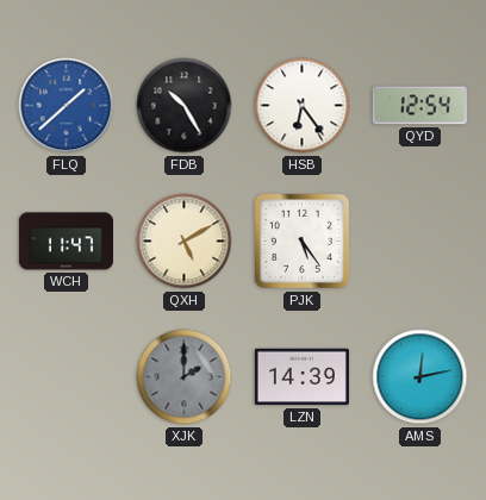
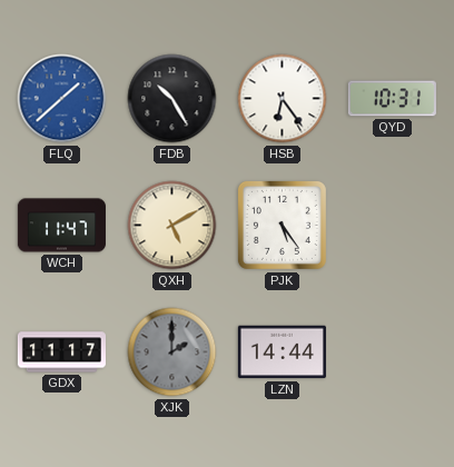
QYD: 12:54 -> 10:31 (392, 99)
GDX: none -> 11:17 (61, 352)
LZN: 14:39 -> 14:44 (282, 352)
AMS: 12:13 -> none (420, 377)
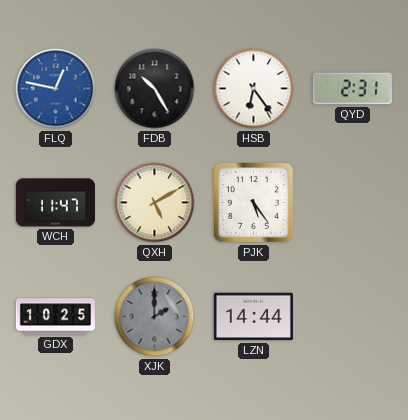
FLQ: 1:38 -> 12:47 (56, 89)
QYD: 10:31 -> 2:31 (352, 89)
GDX: 11:17 -> 10:25 (55, 317)
